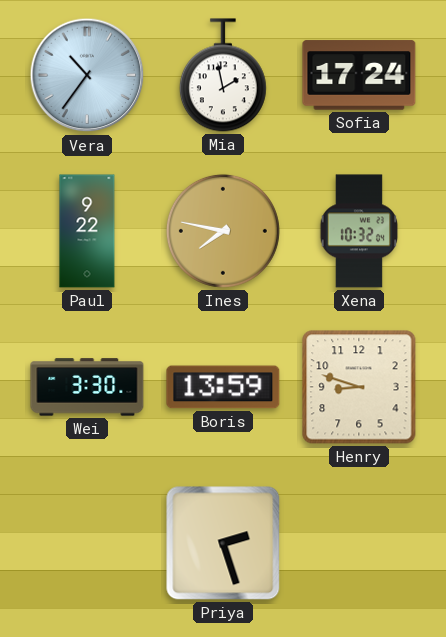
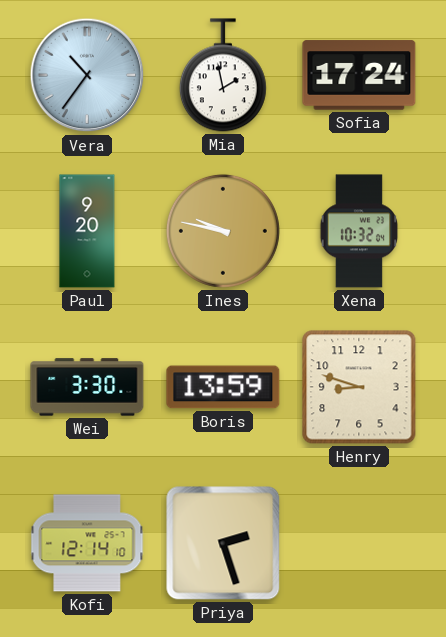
Paul: 9:22 -> 9:20 (87, 231)
Ines: 7:47 -> 9:47 (223, 231)
Kofi: none -> 12:14 (87, 543)
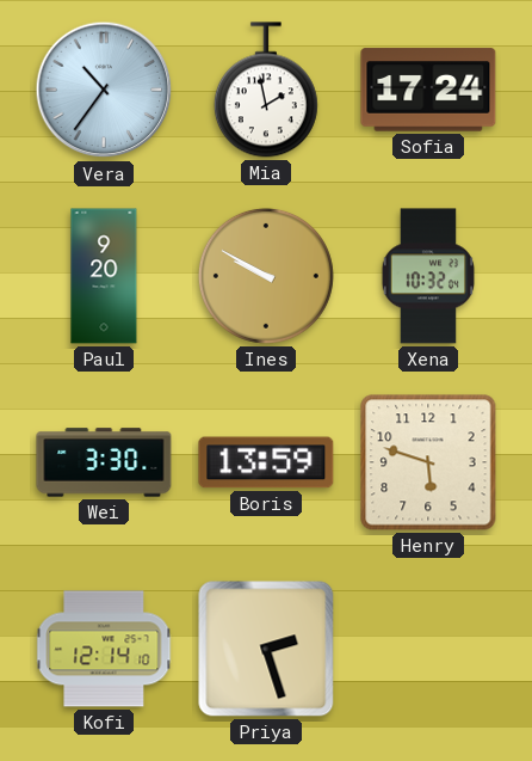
Ines: 9:47 -> 9:50 (266, 276)
Henry: 8:48 -> 5:48 (428, 462)
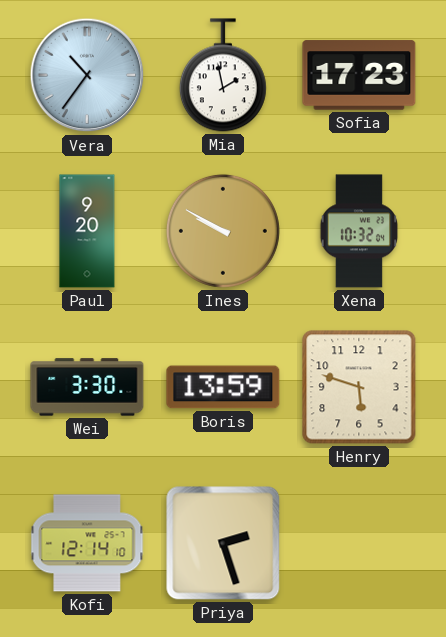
Sofia: 17:24 -> 17:23 (359, 75)
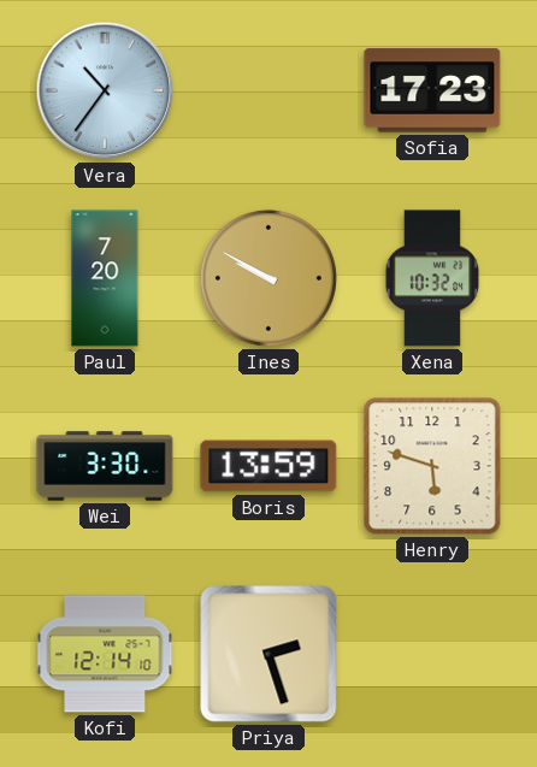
Mia: 1:58 -> none (223, 75)
Paul: 9:20 -> 7:20 (105, 278)
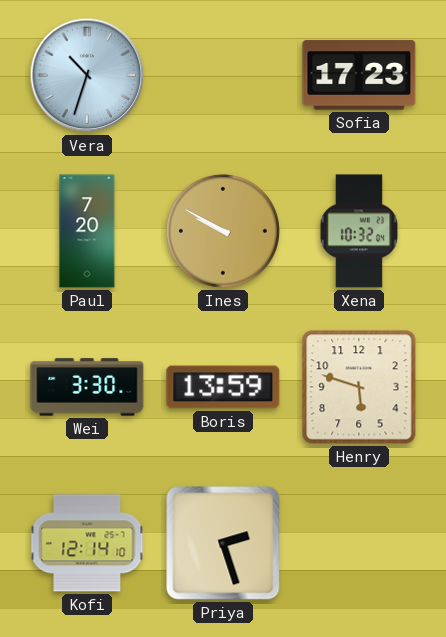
Vera: 10:36 -> 10:33 (87, 75)
